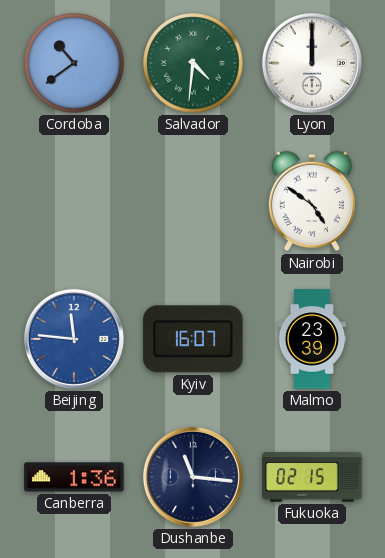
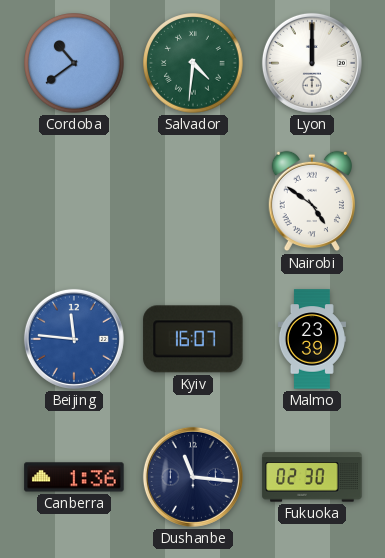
Fukuoka: 02:15 -> 02:30 (312, 477)
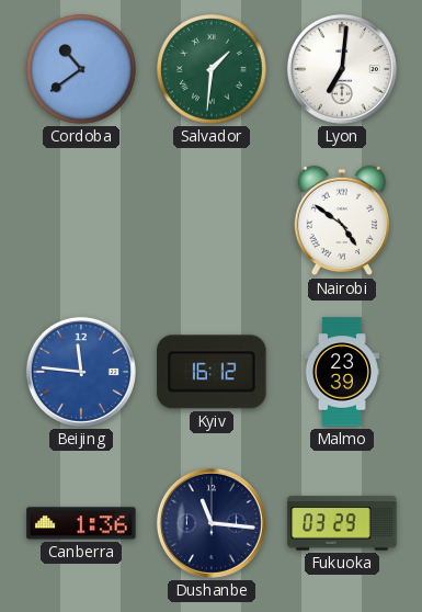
Salvador: 4:31 -> 1:31 (212, 69)
Lyon: 12:00 -> 7:01 (342, 69)
Kyiv: 16:07 -> 16:12 (212, 372)
Fukuoka: 02:30 -> 03:29 (342, 523)
